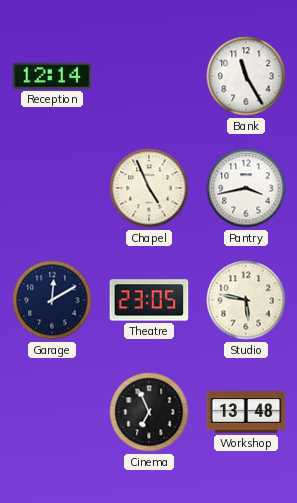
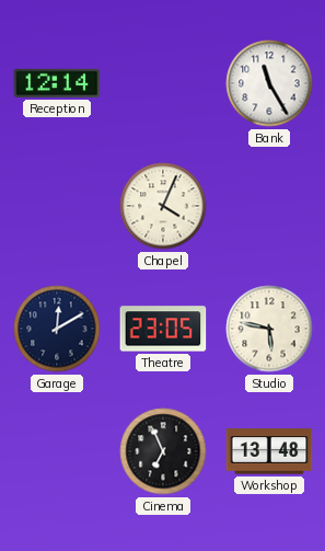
Chapel: 4:56 -> 4:04 (163, 206)
Pantry: 3:43 -> none (246, 188)
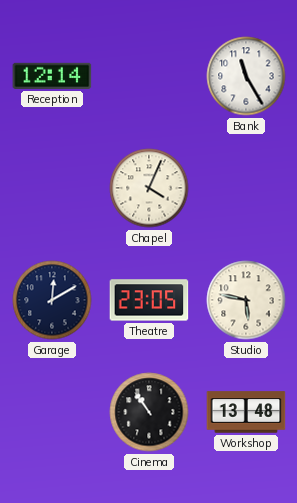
Cinema: 6:56 -> 10:54 (149, 412)
